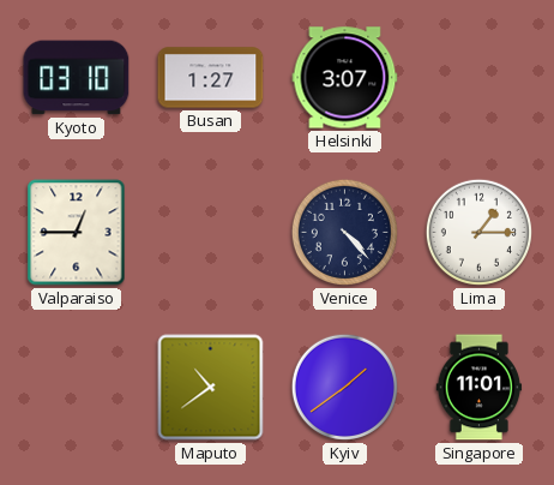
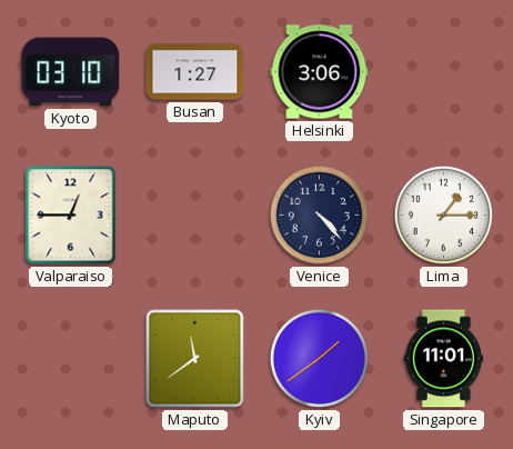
Helsinki: 3:07 -> 3:06 (320, 72)
Maputo: 10:39 -> 11:39 (195, 359)
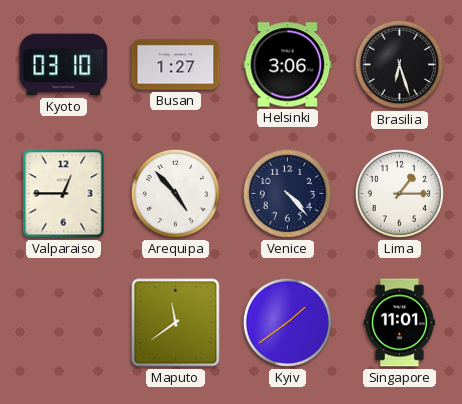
Brasilia: none -> 6:27 (399, 64)
Arequipa: none -> 4:53 (175, 193)
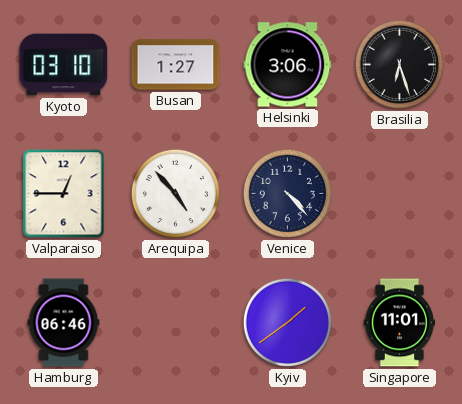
Lima: 1:15 -> none (399, 193)
Hamburg: none -> 06:46 (64, 323)
Maputo: 11:39 -> none (176, 323)
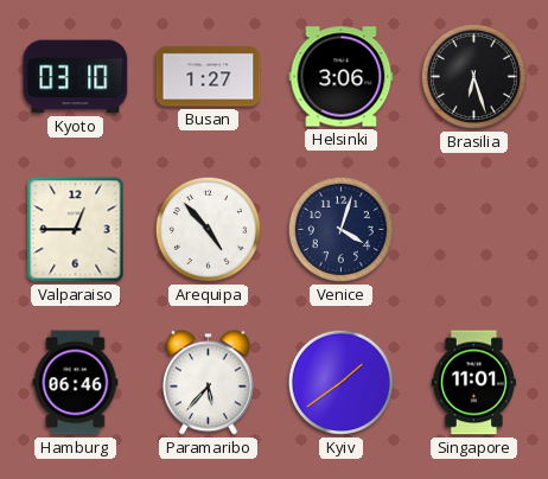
Venice: 4:23 -> 4:03 (340, 229)
Paramaribo: none -> 5:37 (208, 383)
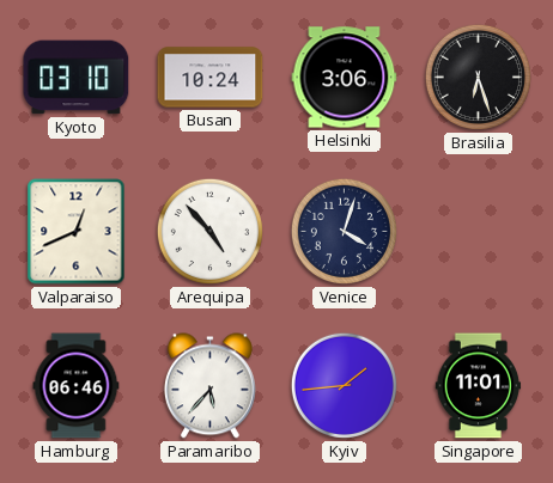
Busan: 1:27 -> 10:24 (211, 78)
Valparaiso: 12:45 -> 12:41 (77, 232)
Kyiv: 1:39 -> 1:44 (344, 385)
